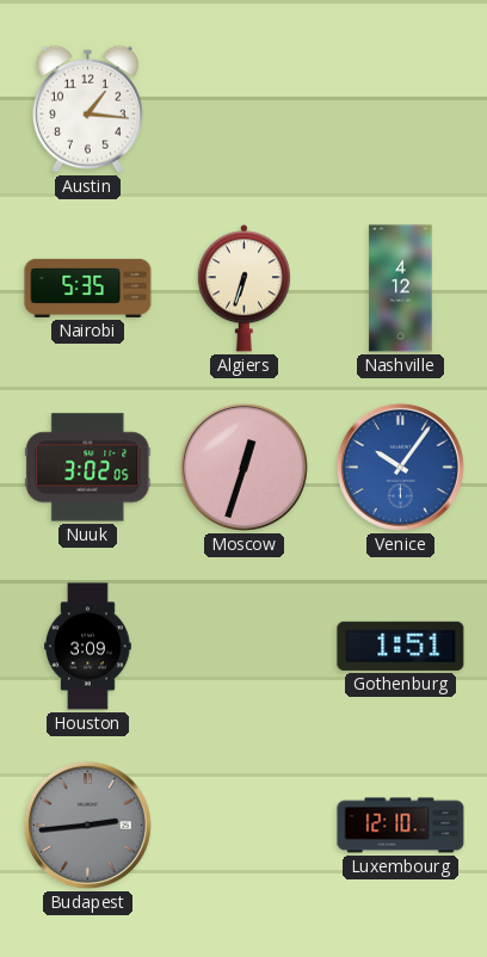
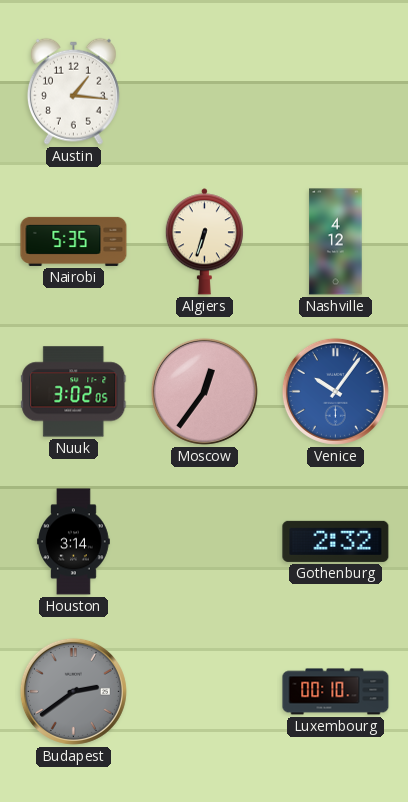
Moscow: 12:33 -> 12:36 (204, 391)
Houston: 3:09 -> 3:14 (74, 542)
Gothenburg: 1:51 -> 2:32 (336, 541)
Budapest: 2:44 -> 2:39 (73, 691)
Luxembourg: 12:10 -> 00:10 (336, 692)
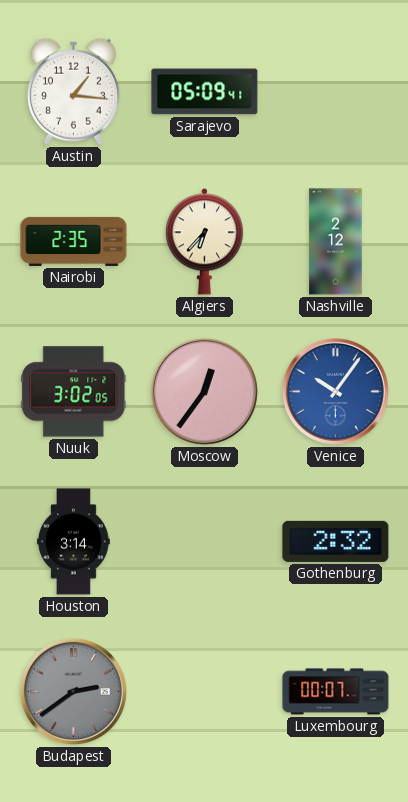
Sarajevo: none -> 05:09 (205, 92)
Nairobi: 5:35 -> 2:35 (74, 241)
Algiers: 6:33 -> 6:37 (204, 242)
Nashville: 4:12 -> 2:12 (336, 242)
Luxembourg: 00:10 -> 00:07 (336, 692)
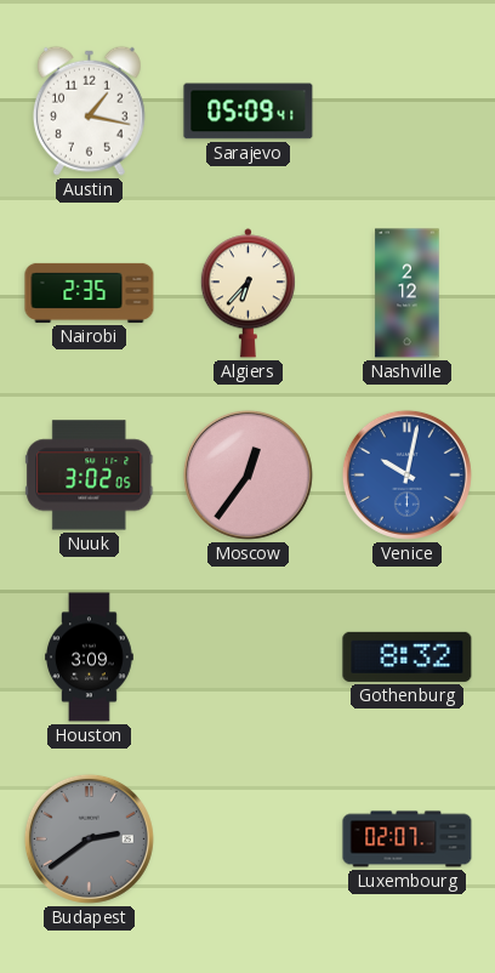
Austin: 1:16 -> 1:17 (89, 110)
Venice: 10:06 -> 10:02 (406, 474)
Houston: 3:14 -> 3:09 (90, 658)
Gothenburg: 2:32 -> 8:32 (408, 656)
Luxembourg: 00:07 -> 02:07 (408, 840)
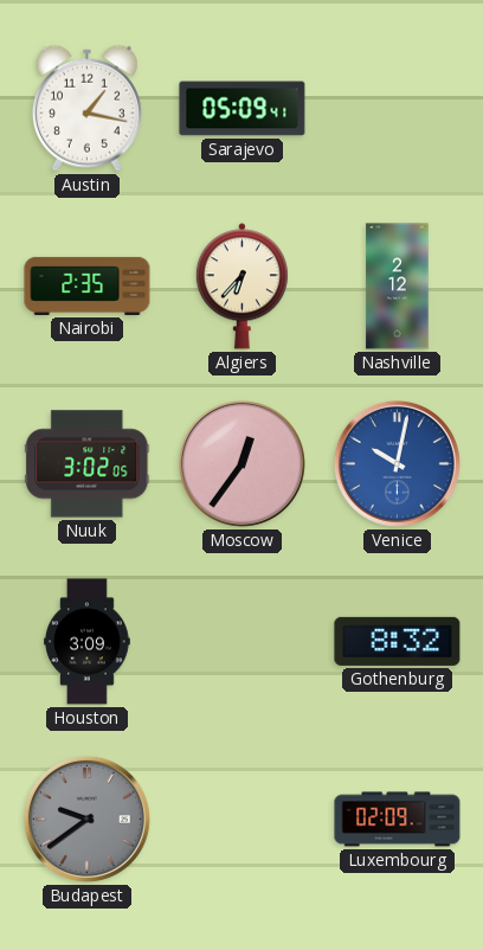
Budapest: 2:39 -> 9:39 (86, 819)
Luxembourg: 02:07 -> 02:09 (398, 820)
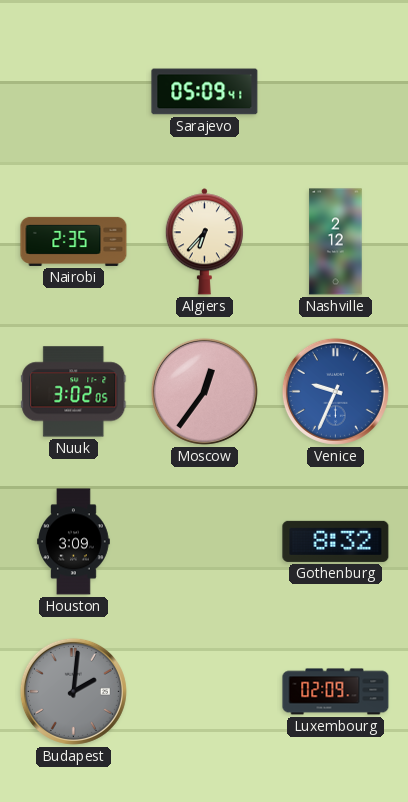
Austin: 1:17 -> none (86, 108)
Venice: 10:02 -> 9:34 (335, 391)
Budapest: 9:39 -> 2:01 (73, 691)
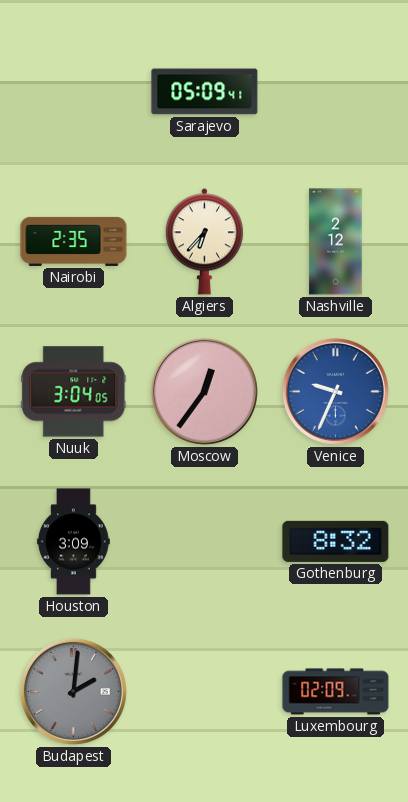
Nuuk: 3:02 -> 3:04 (74, 392)
